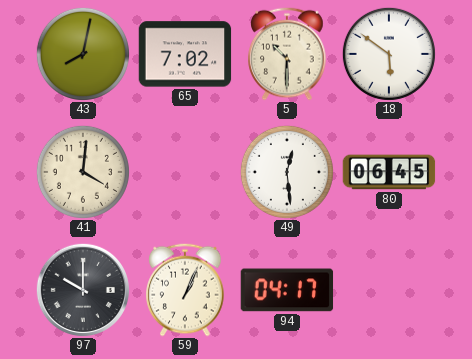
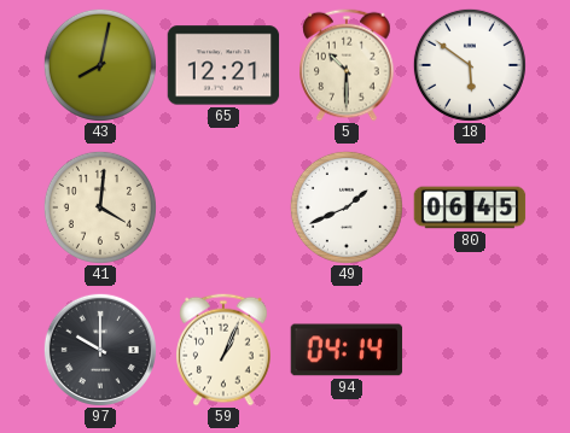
65: 7:02 -> 12:21 (223, 65)
49: 12:29 -> 1:41 (347, 207)
94: 04:17 -> 04:14 (347, 350)
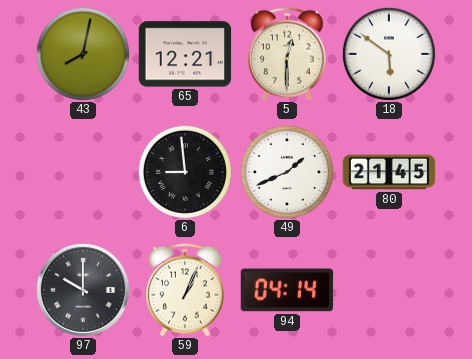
5: 10:30 -> 12:30 (287, 54)
41: 4:01 -> none (100, 207)
6: none -> 8:59 (185, 172)
80: 06:45 -> 21:45 (389, 172)
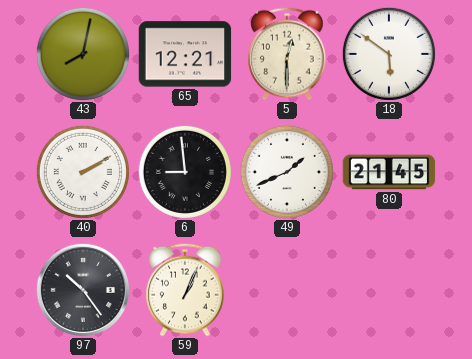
40: none -> 2:10 (83, 172)
97: 10:00 -> 10:24 (83, 290)
94: 04:14 -> none (287, 290)
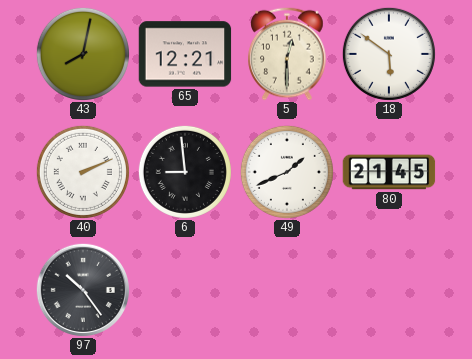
40: 2:10 -> 2:11 (83, 172)
59: 1:04 -> none (185, 290)
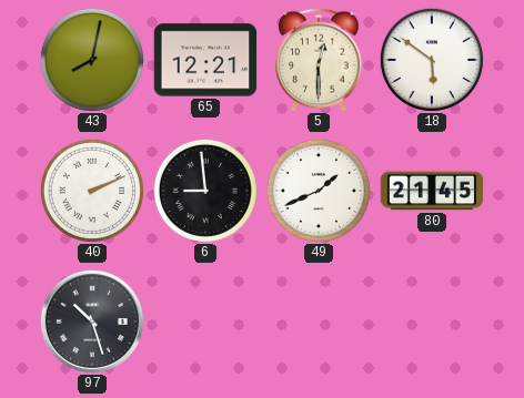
97: 10:24 -> 10:27 (92, 322)
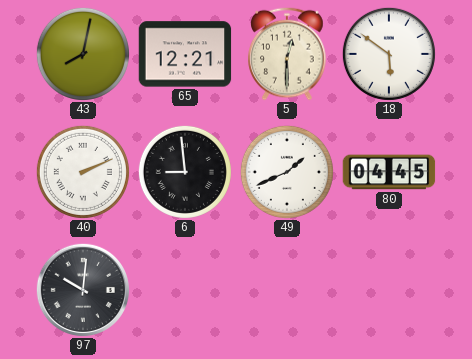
80: 21:45 -> 04:45 (389, 172)
97: 10:27 -> 10:01 (83, 290)
